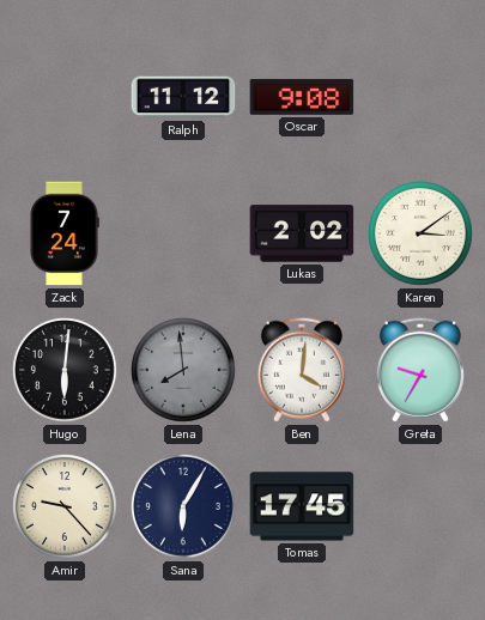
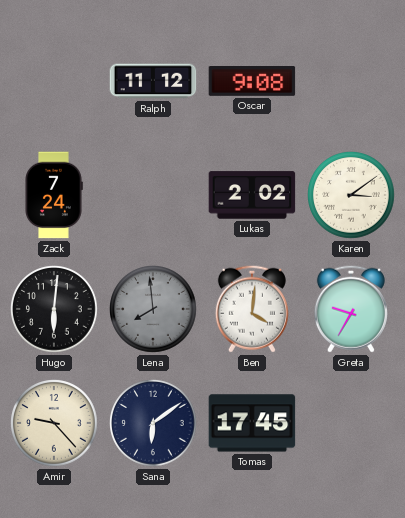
Sana: 6:05 -> 6:09 (154, 424)
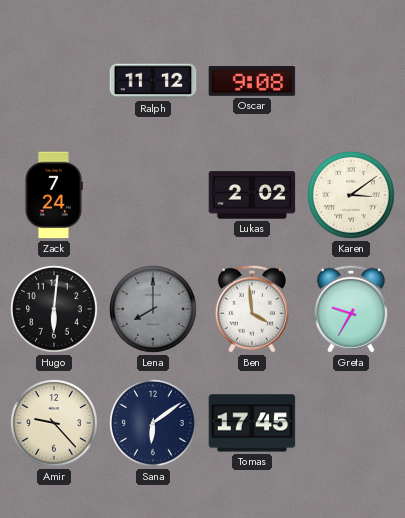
Lena: 7:59 -> 8:00 (154, 310)
Ben: 4:01 -> 3:59 (252, 309)
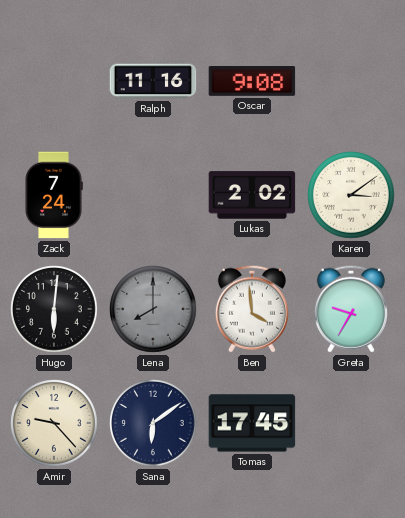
Ralph: 11:12 -> 11:16 (153, 81)
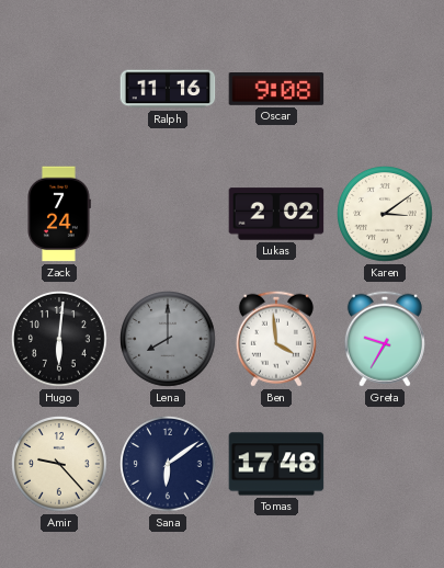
Tomas: 17:45 -> 17:48 (276, 464)
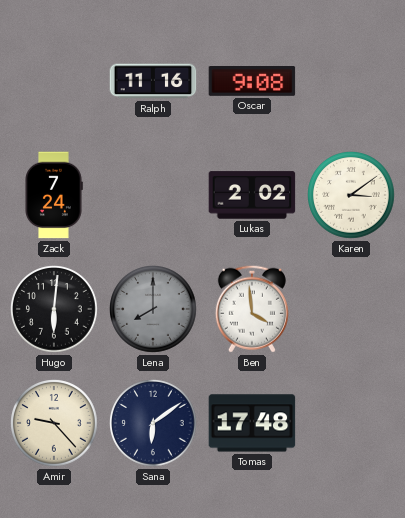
Greta: 9:35 -> none (385, 339)
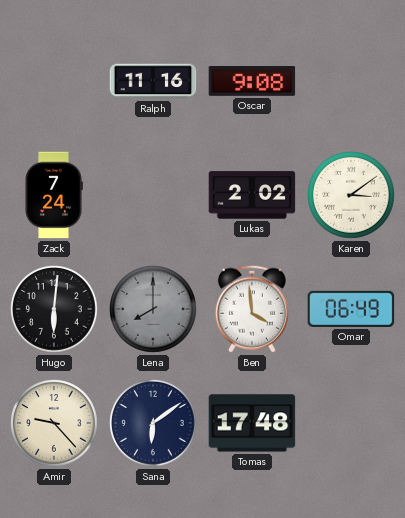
Omar: none -> 06:49 (351, 309)
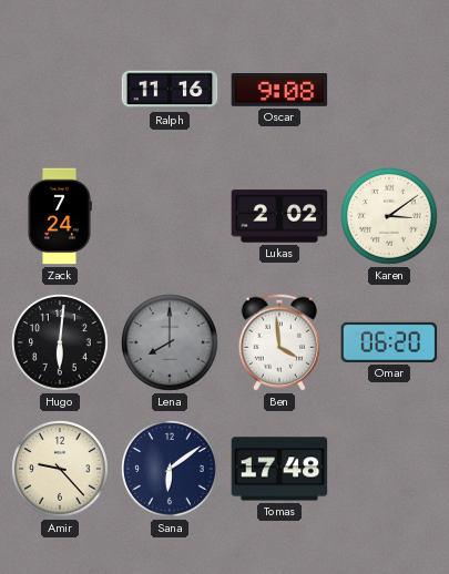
Omar: 06:49 -> 06:20 (389, 342)
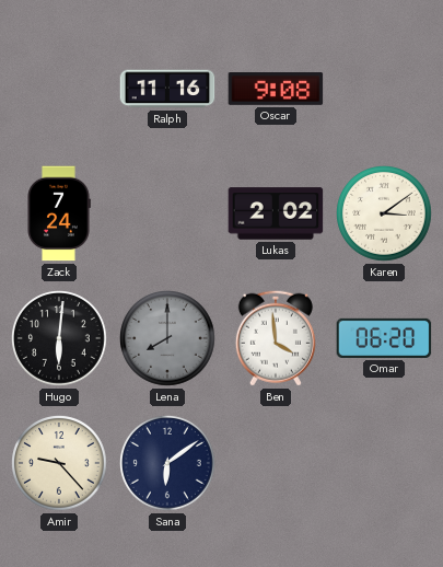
Tomas: 17:48 -> none (279, 469)
